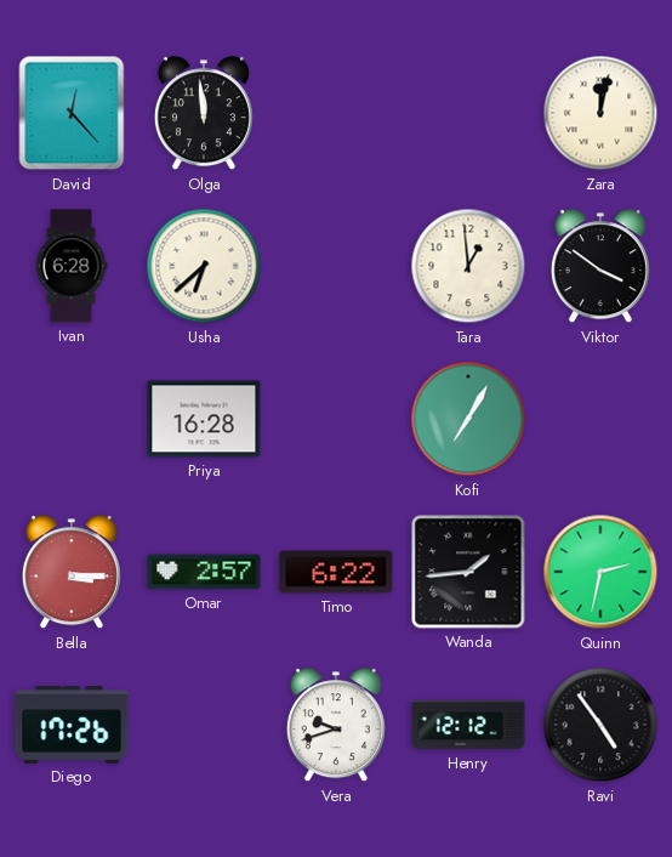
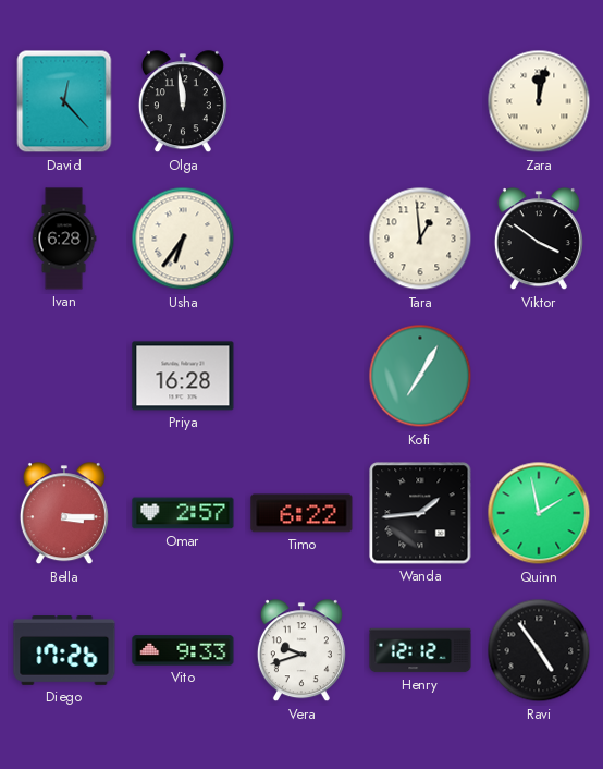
Usha: 6:38 -> 6:36 (183, 239)
Quinn: 2:32 -> 1:58 (539, 513)
Vito: none -> 9:33 (183, 650)
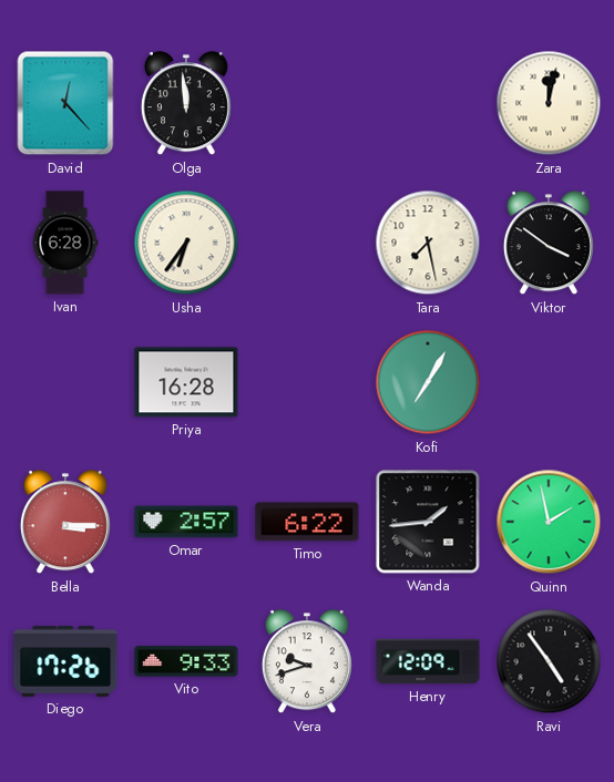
Tara: 12:59 -> 7:28 (428, 243)
Henry: 12:12 -> 12:09 (428, 661)
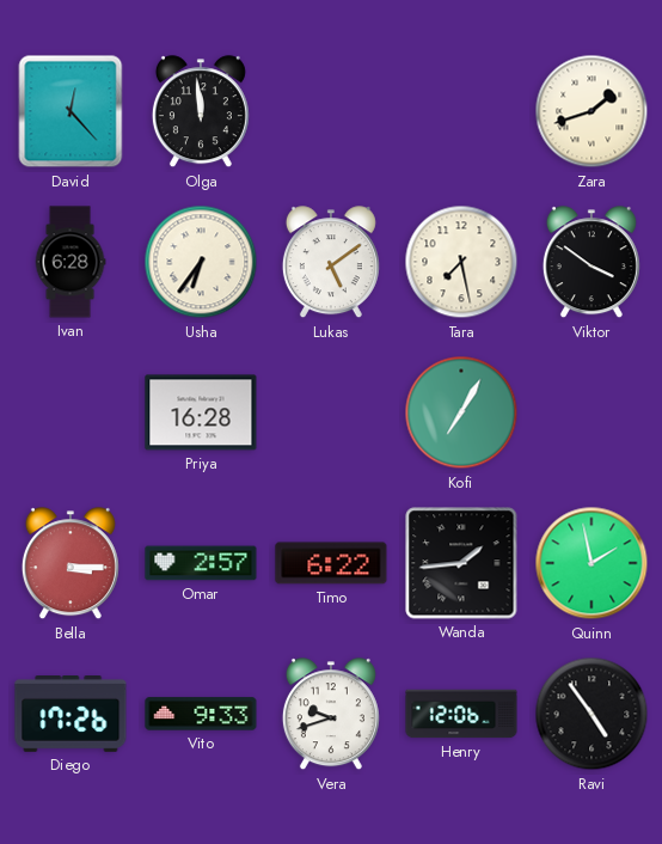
Zara: 12:02 -> 1:42 (591, 111)
Lukas: none -> 5:09 (331, 263)
Henry: 12:09 -> 12:06 (461, 714)
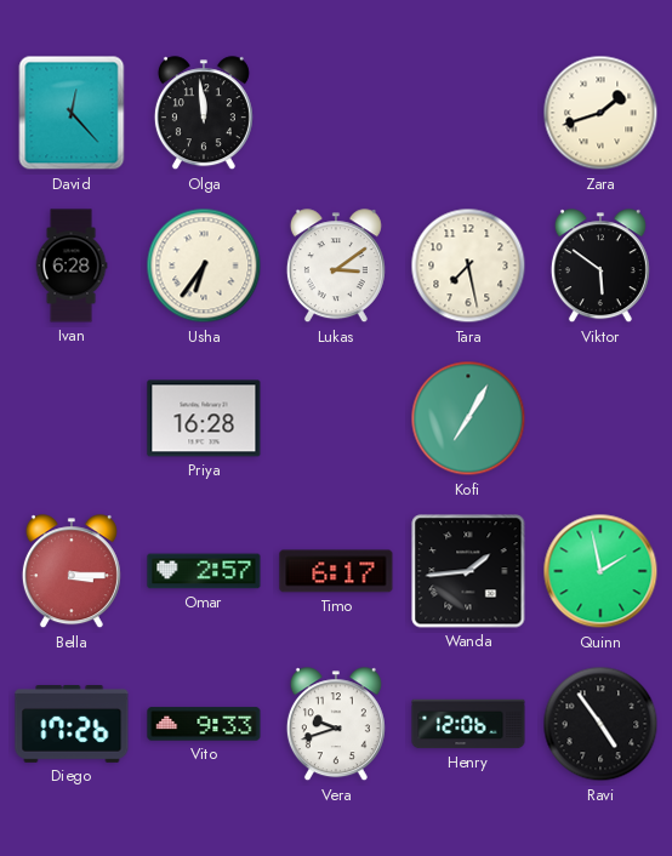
Lukas: 5:09 -> 3:09 (336, 267)
Viktor: 3:51 -> 5:51 (600, 267)
Timo: 6:22 -> 6:17 (336, 571)
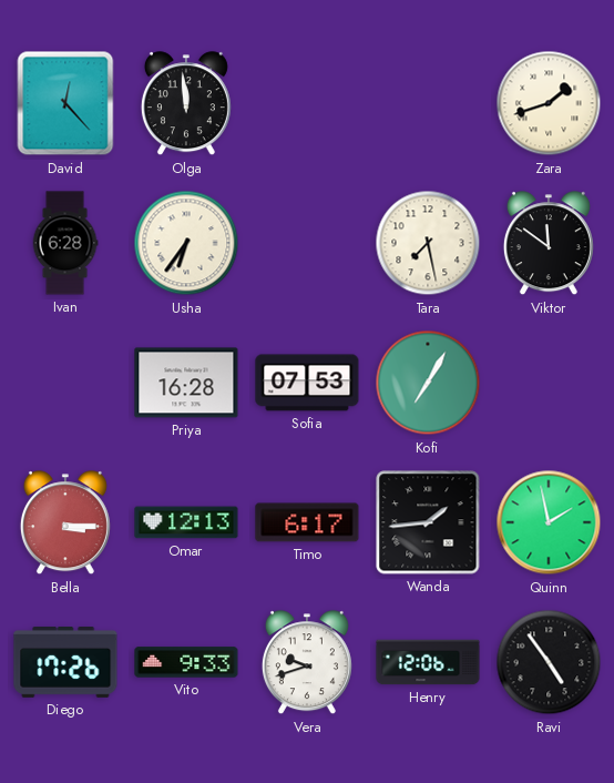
Lukas: 3:09 -> none (336, 267)
Viktor: 5:51 -> 11:51 (549, 244)
Sofia: none -> 07:53 (307, 383)
Omar: 2:57 -> 12:13 (186, 522)
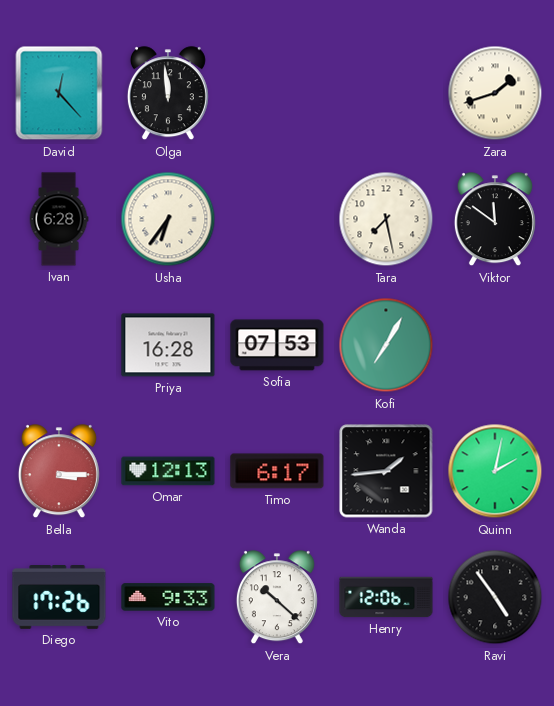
Quinn: 1:58 -> 2:02 (495, 471)
Vera: 9:42 -> 10:22 (277, 598)
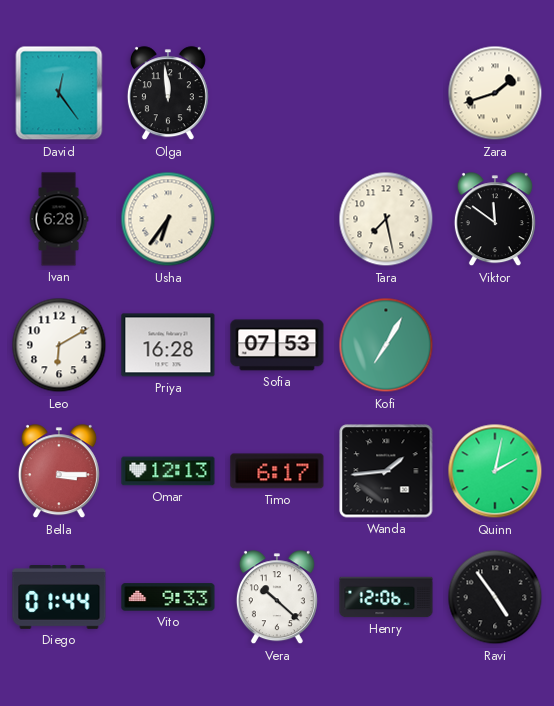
David: 12:23 -> 12:24 (59, 93)
Leo: none -> 6:10 (59, 345)
Diego: 17:26 -> 01:44 (59, 598)
